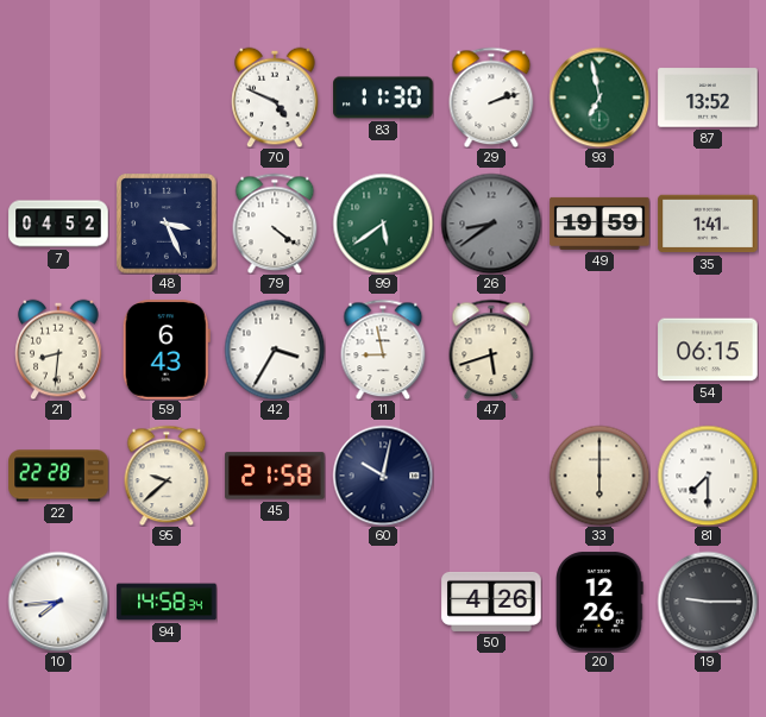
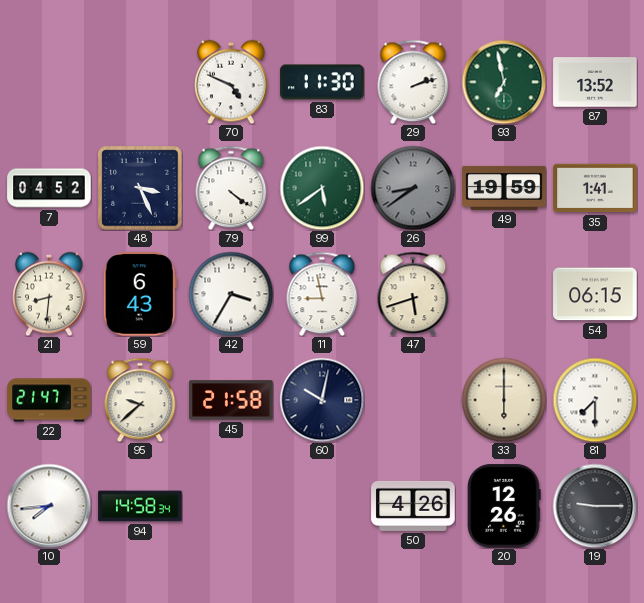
22: 22:28 -> 21:47 (49, 400)
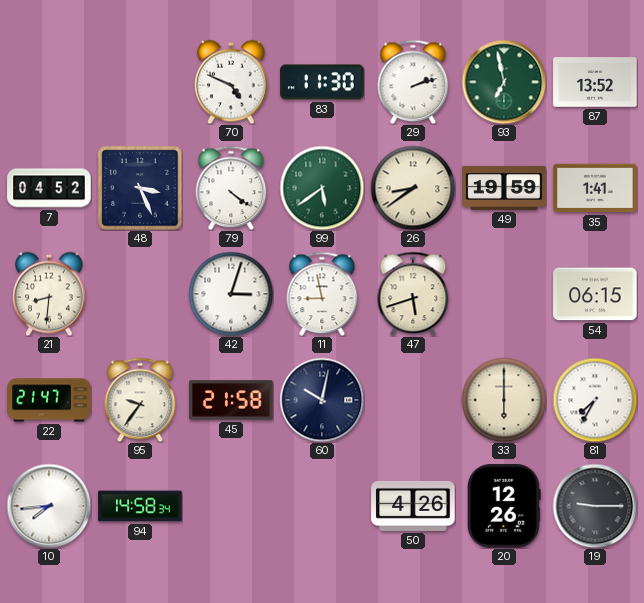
26 dial: grey -> cream (413, 188)
59: 6:43 -> none (140, 294)
42: 3:35 -> 3:03 (231, 294)
95: 9:38 -> 9:36 (140, 400)
81: 7:30 -> 7:35 (595, 400)
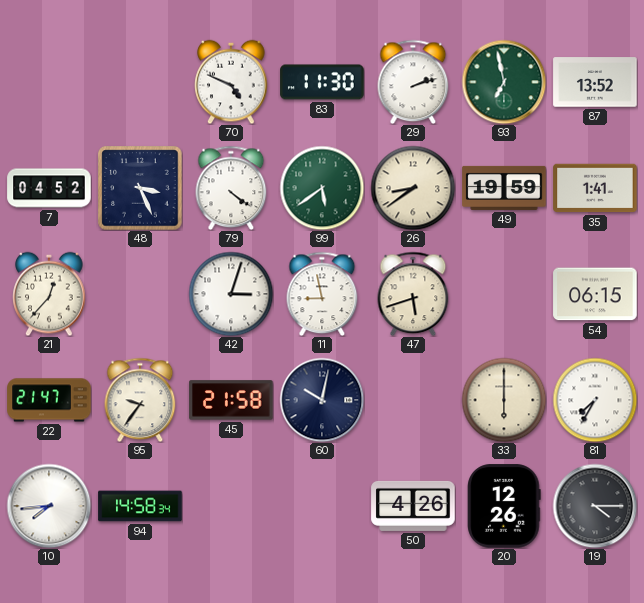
21: 8:31 -> 12:37 (49, 294)
19: 9:15 -> 4:15 (595, 506)
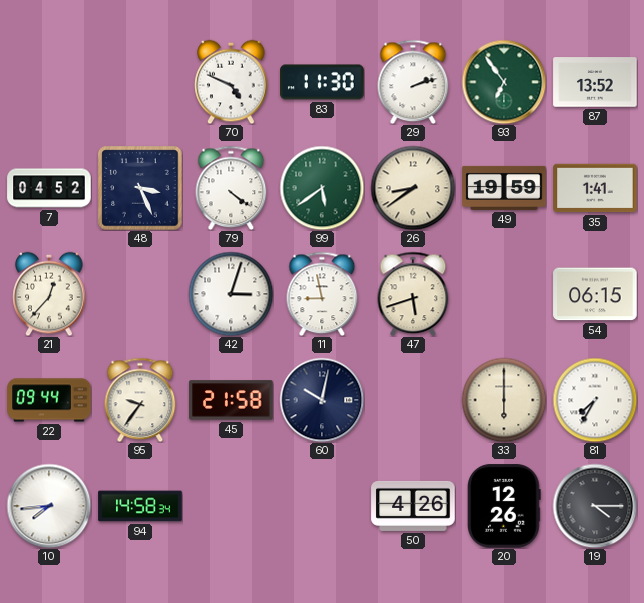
93: 6:58 -> 6:54 (504, 82)
22: 21:47 -> 09:44 (49, 400)
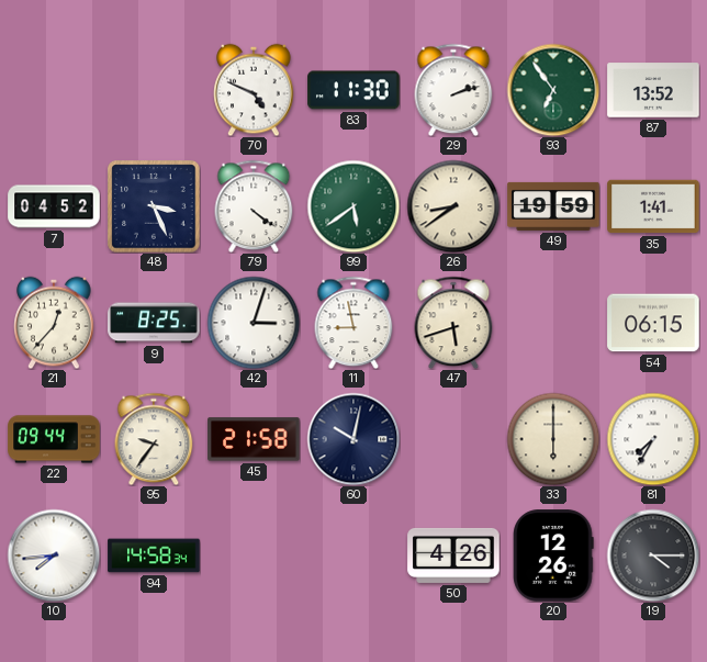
9: none -> 8:25 (154, 323)
